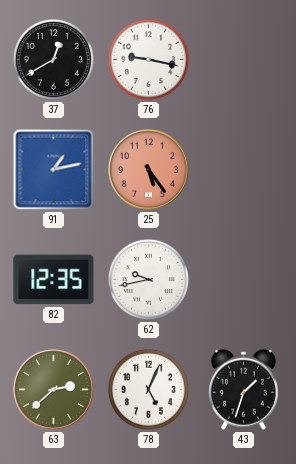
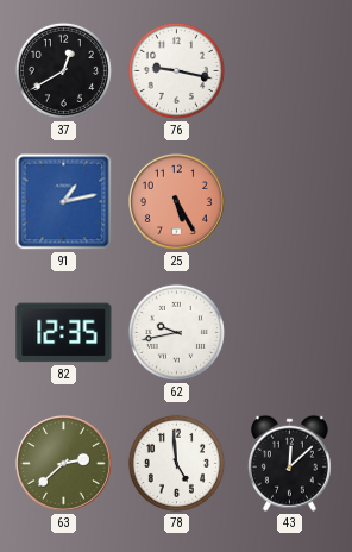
25: 5:24 -> 5:25 (176, 201)
78: 5:04 -> 4:59 (176, 463)
43: 1:33 -> 12:08 (289, 463)
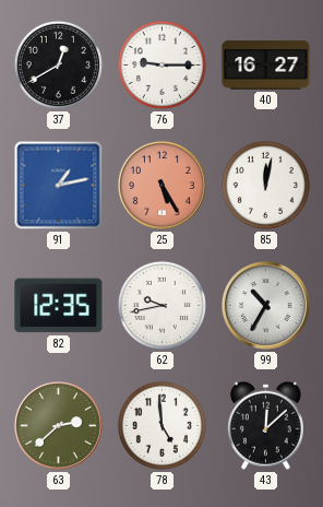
76: 9:17 -> 9:15 (161, 64)
40: none -> 16:27 (266, 66)
85: none -> 12:02 (265, 185)
99: none -> 10:35 (265, 305)
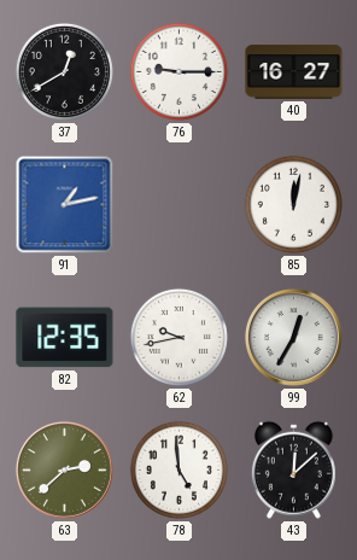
25: 5:25 -> none (161, 185)
99: 10:35 -> 12:35 (293, 337)
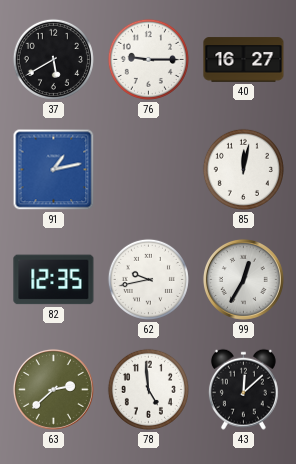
37: 12:40 -> 5:40 (53, 59)
